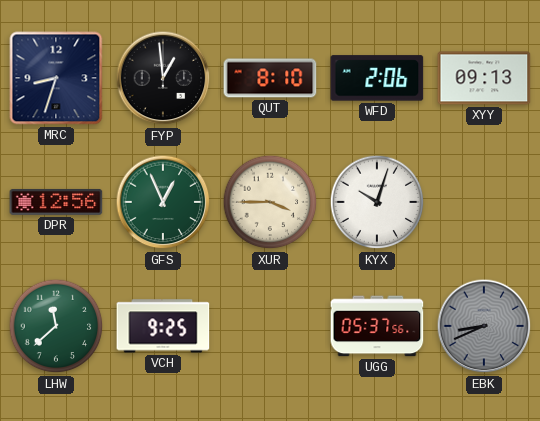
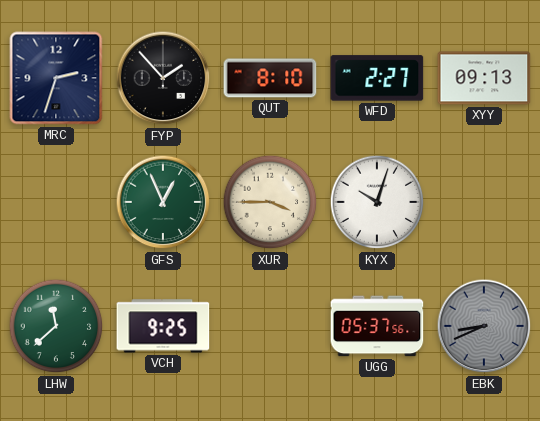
MRC: 8:33 -> 2:33 (56, 78)
FYP: 12:59 -> 1:53 (163, 78)
WFD: 2:06 -> 2:27 (377, 78)
DPR: 12:56 -> none (56, 202)
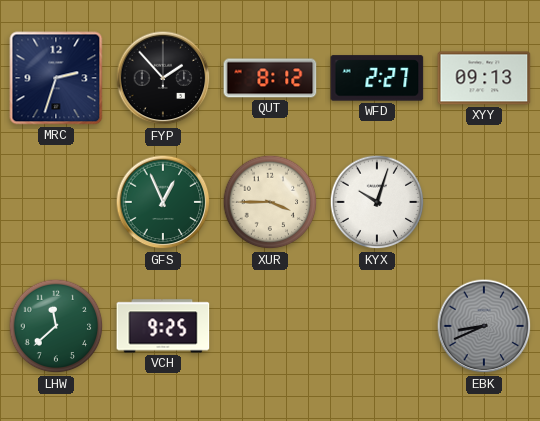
QUT: 8:10 -> 8:12 (270, 78)
UGG: 05:37 -> none (377, 326)
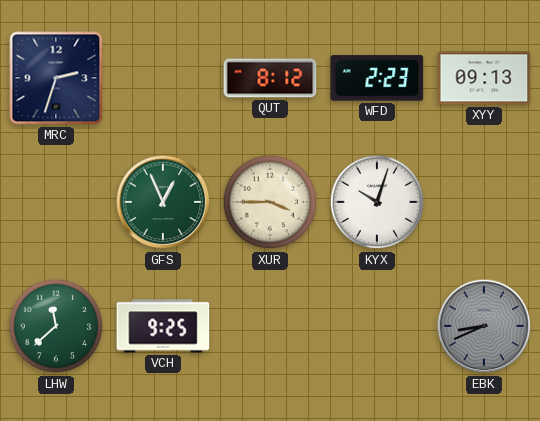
FYP: 1:53 -> none (163, 78)
WFD: 2:27 -> 2:23 (377, 78)
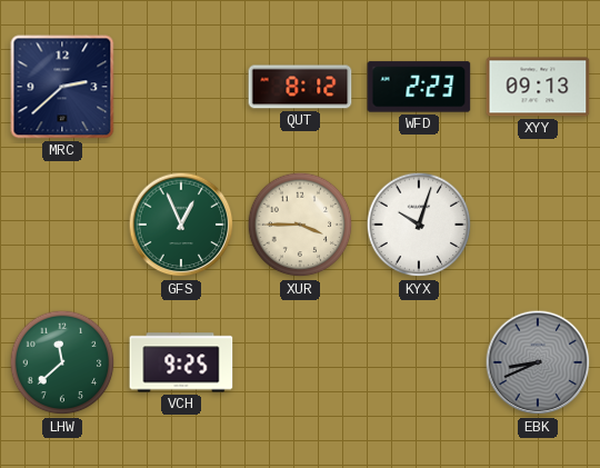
MRC: 2:33 -> 2:38 (62, 87)
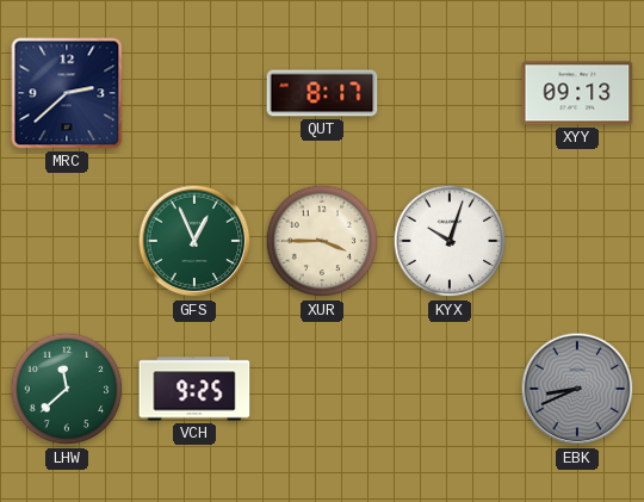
QUT: 8:12 -> 8:17 (322, 93)
WFD: 2:23 -> none (419, 87)
